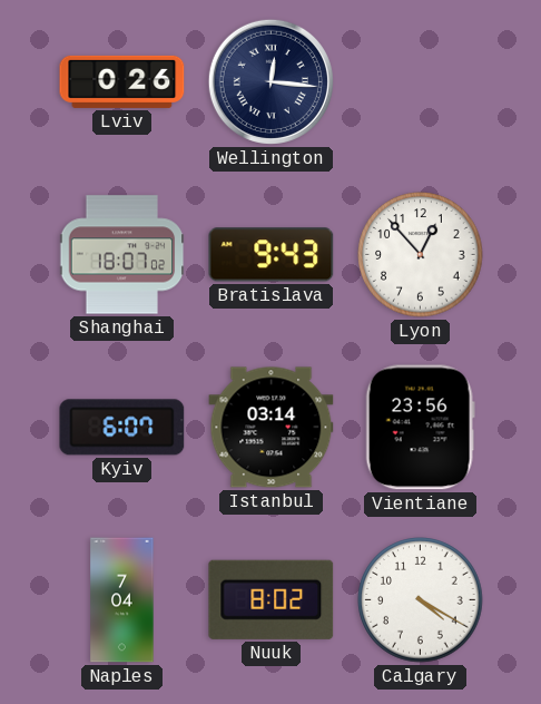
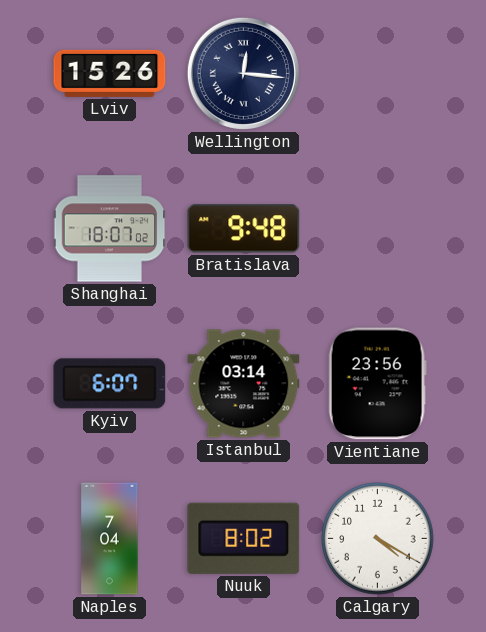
Lviv: 0:26 -> 15:26 (110, 73)
Bratislava: 9:43 -> 9:48 (244, 229)
Lyon: 12:53 -> none (421, 255)
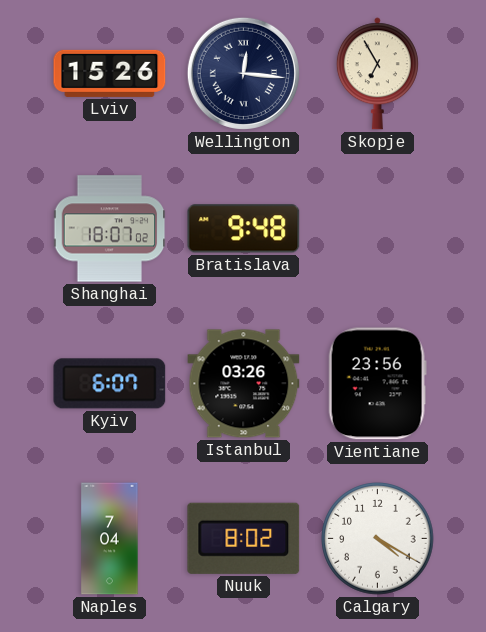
Skopje: none -> 6:55 (377, 74)
Istanbul: 03:14 -> 03:26 (244, 384)
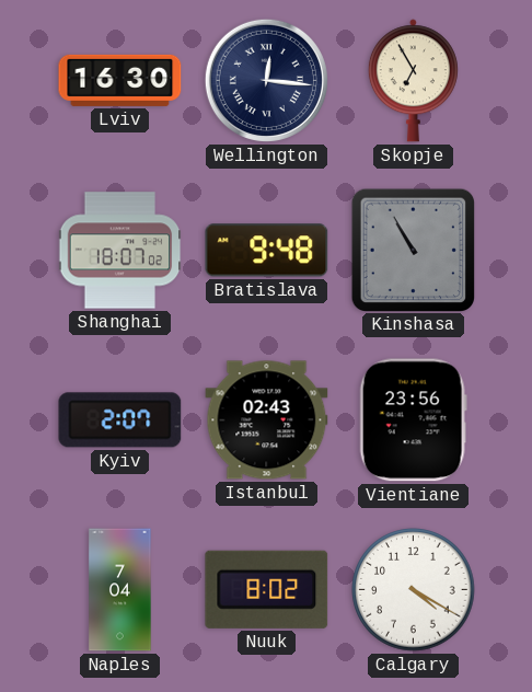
Lviv: 15:26 -> 16:30 (120, 80)
Kinshasa: none -> 10:55 (413, 250)
Kyiv: 6:07 -> 2:07 (120, 420)
Istanbul: 03:26 -> 02:43 (267, 420)
